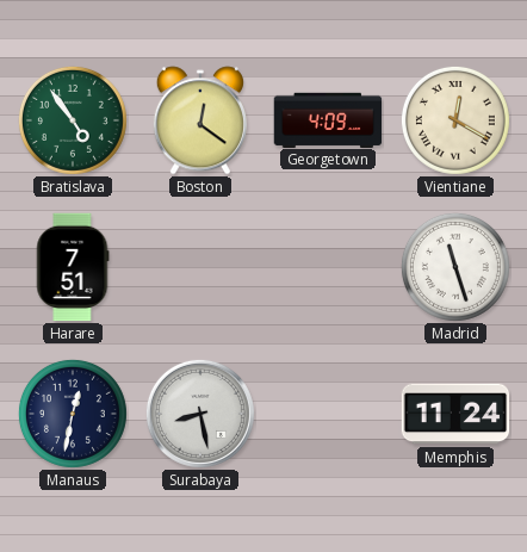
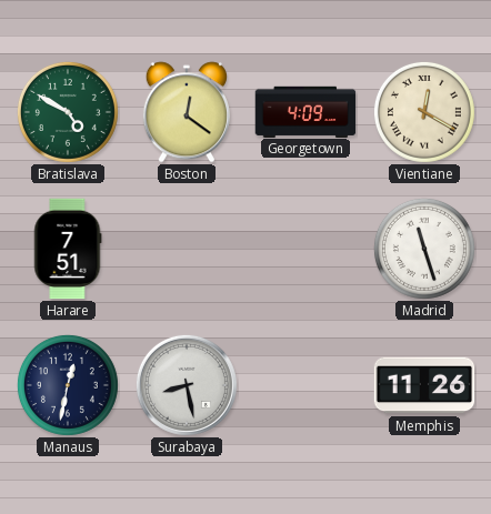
Bratislava: 4:54 -> 4:50 (68, 112)
Memphis: 11:24 -> 11:26 (424, 385)
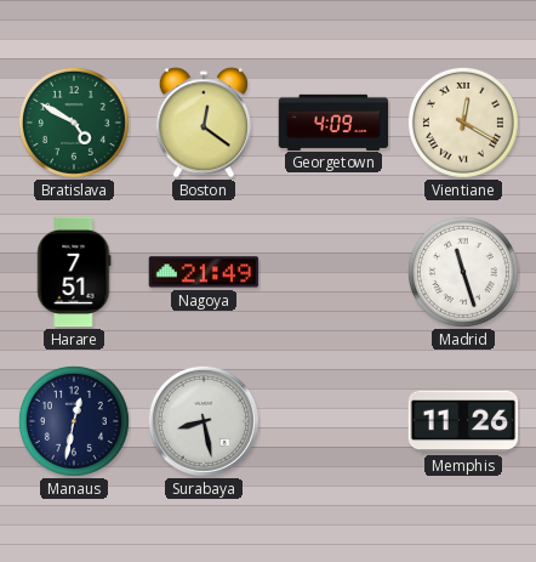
Nagoya: none -> 21:49 (204, 272)
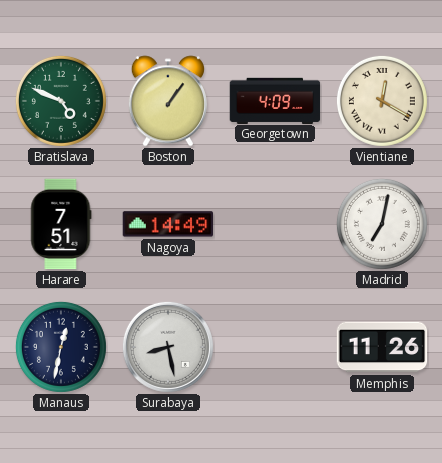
Bratislava: 4:50 -> 4:49 (61, 101)
Boston: 12:21 -> 1:06 (168, 101)
Nagoya: 21:49 -> 14:49 (168, 224)
Madrid: 11:27 -> 7:02 (382, 224)
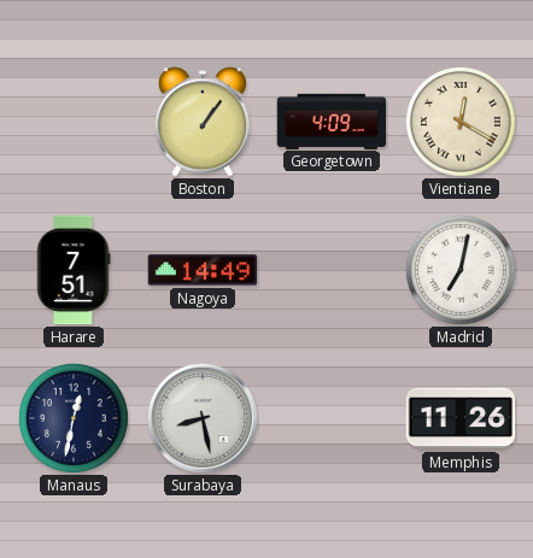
Bratislava: 4:49 -> none (61, 101)
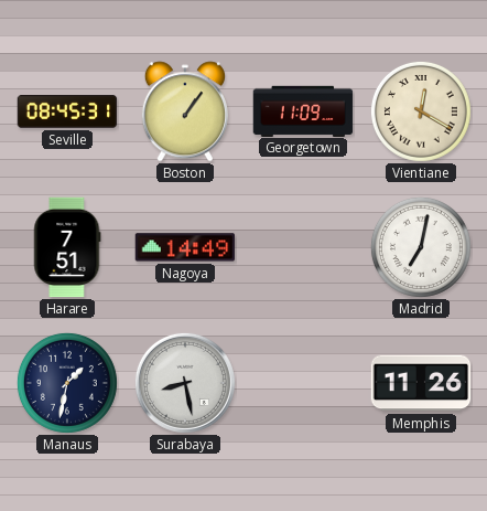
Seville: none -> 08:45 (67, 111)
Georgetown: 4:09 -> 11:09 (303, 110)
Manaus: 12:32 -> 1:32 (67, 383)
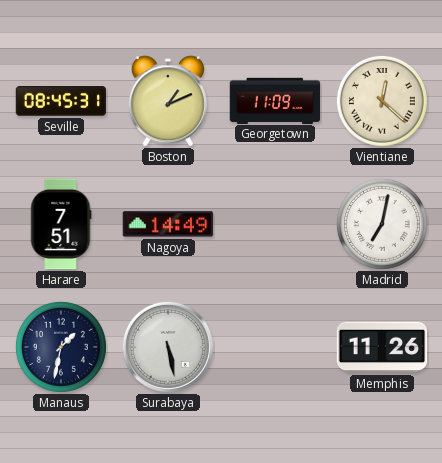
Boston: 1:06 -> 1:11 (168, 101)
Vientiane: 12:20 -> 12:22 (382, 101)
Surabaya: 8:28 -> 5:28 (168, 347)
